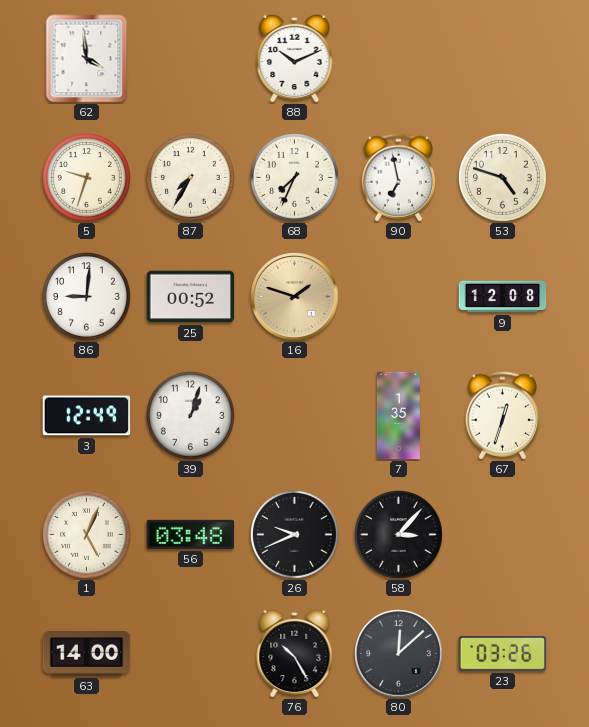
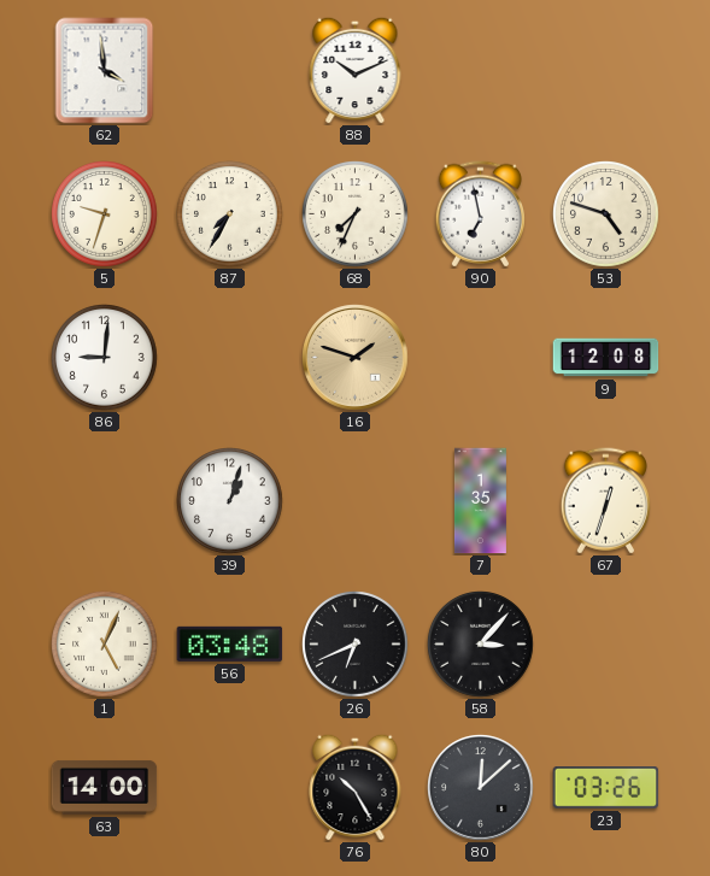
25: 00:52 -> none (191, 297)
3: 12:49 -> none (87, 416)
26: 9:41 -> 6:41 (356, 645)
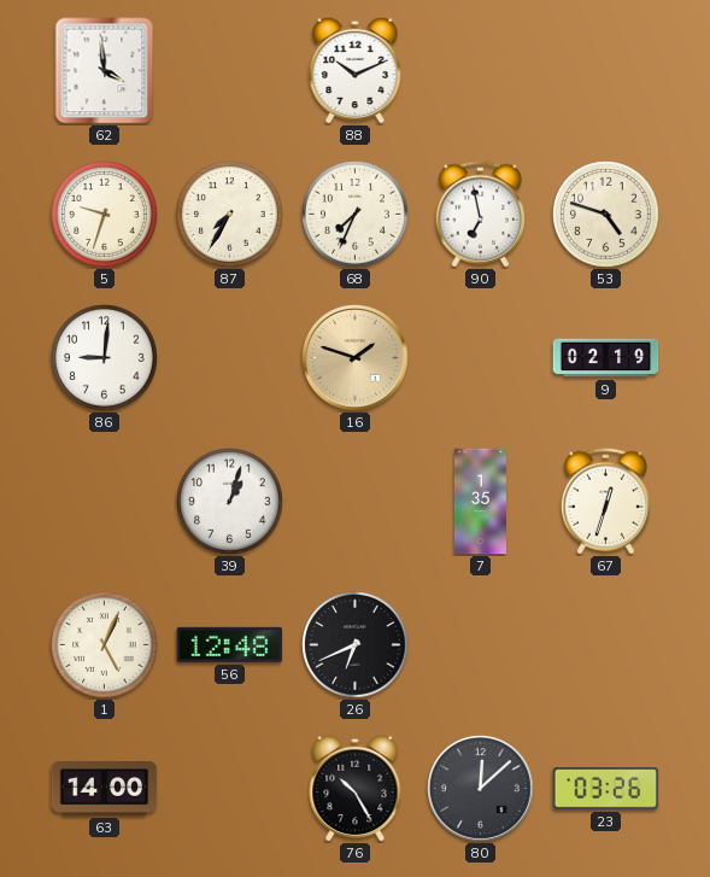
9: 12:08 -> 02:19 (606, 358)
56: 03:48 -> 12:48 (230, 644)
58: 3:07 -> none (481, 645)
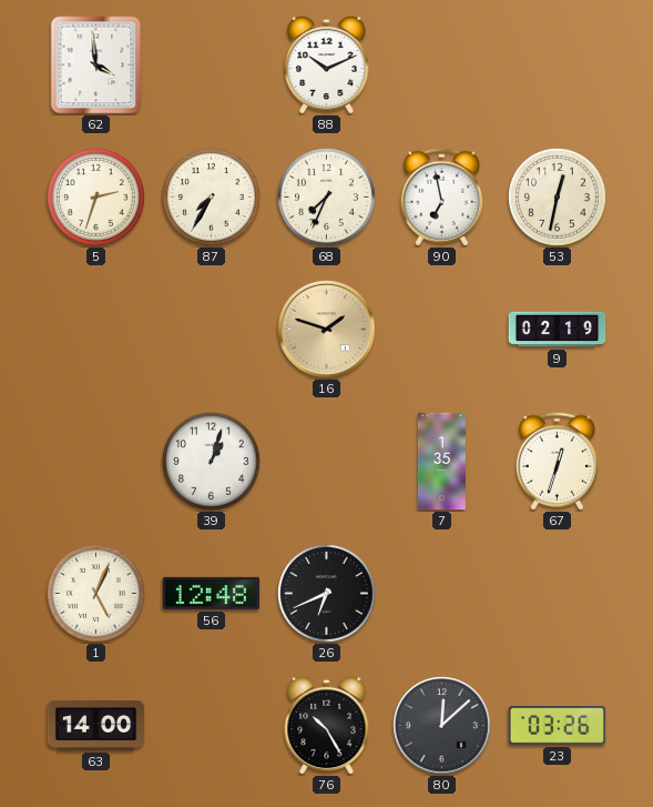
5: 9:33 -> 2:33 (96, 198)
53: 4:48 -> 12:32 (558, 198)
86: 9:01 -> none (105, 358)
